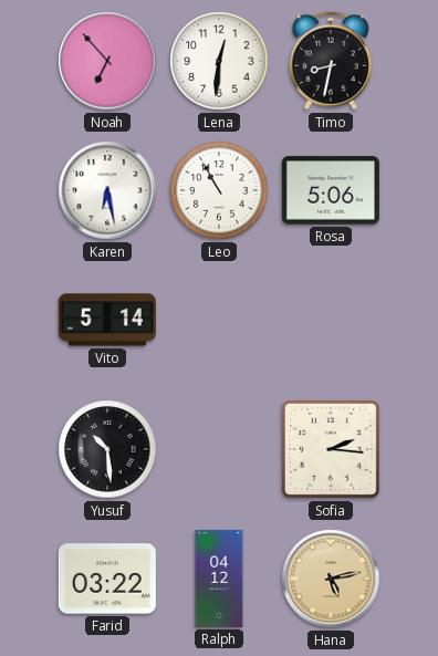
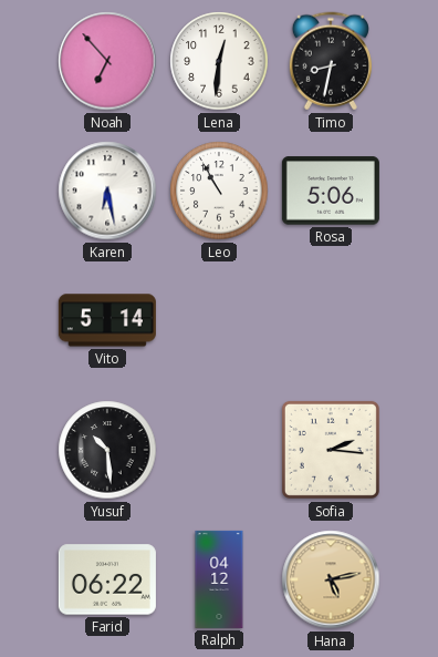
Farid: 03:22 -> 06:22 (107, 579)
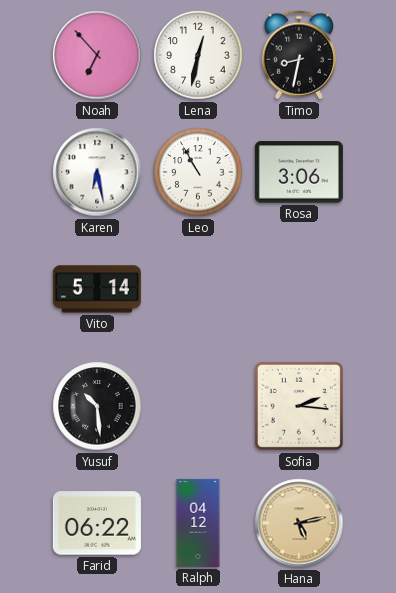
Lena: 12:31 -> 12:32 (198, 55)
Rosa: 5:06 -> 3:06 (299, 172)
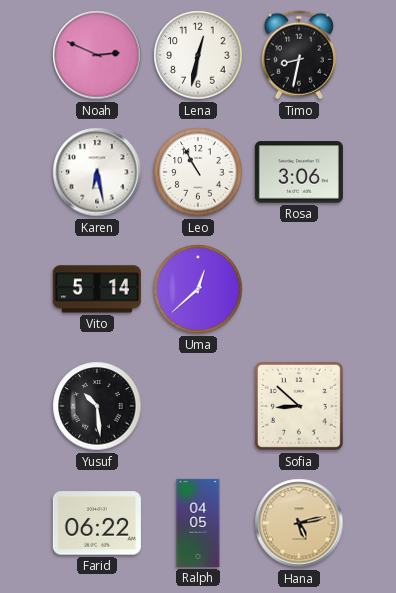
Noah: 6:53 -> 2:49 (97, 55)
Uma: none -> 12:38 (198, 289)
Sofia: 2:16 -> 8:52 (299, 406)
Ralph: 04:12 -> 04:05 (198, 523)
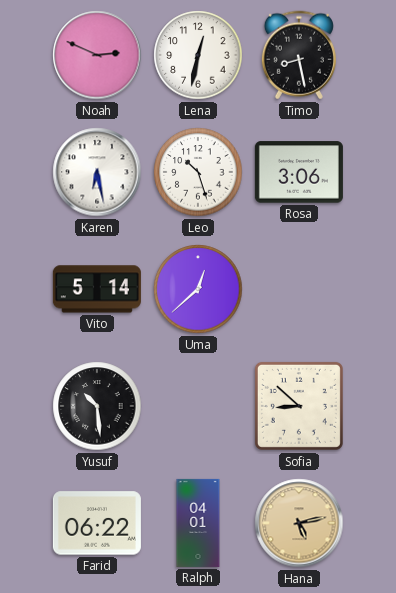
Timo: 8:32 -> 8:28 (299, 55)
Leo: 10:55 -> 10:27 (198, 172)
Ralph: 04:05 -> 04:01 (198, 523)
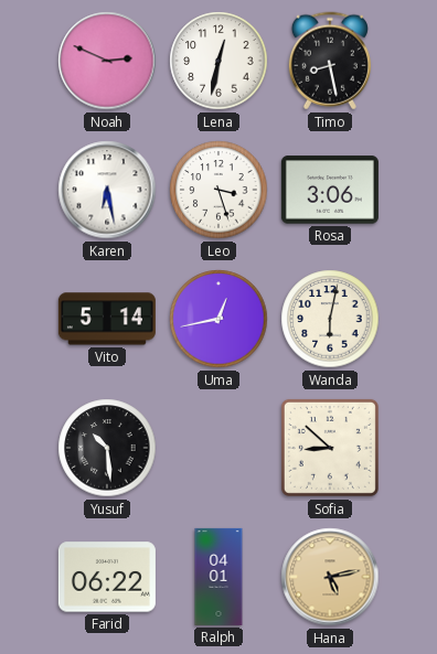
Leo: 10:27 -> 3:27 (218, 190)
Uma: 12:38 -> 12:43 (218, 319)
Wanda: none -> 6:02 (330, 319)
